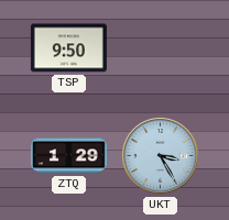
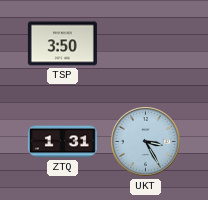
TSP: 9:50 -> 3:50 (62, 44)
ZTQ: 1:29 -> 1:31 (62, 142)
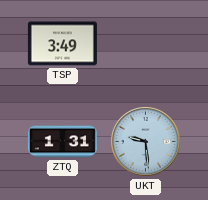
TSP: 3:50 -> 3:49 (62, 44)
UKT: 3:25 -> 9:29 (146, 142)
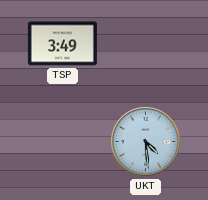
ZTQ: 1:31 -> none (62, 142)
UKT: 9:29 -> 4:29 (146, 142)
